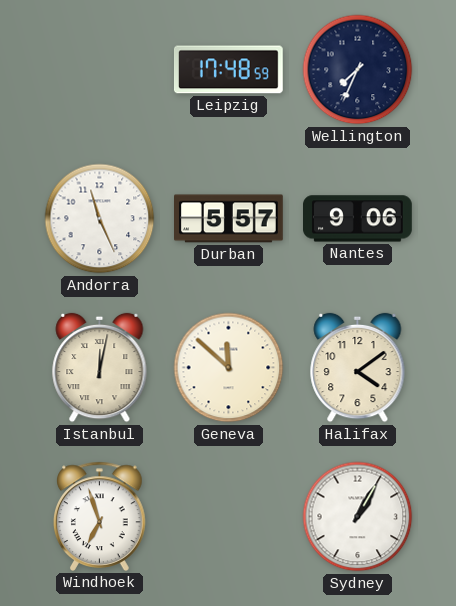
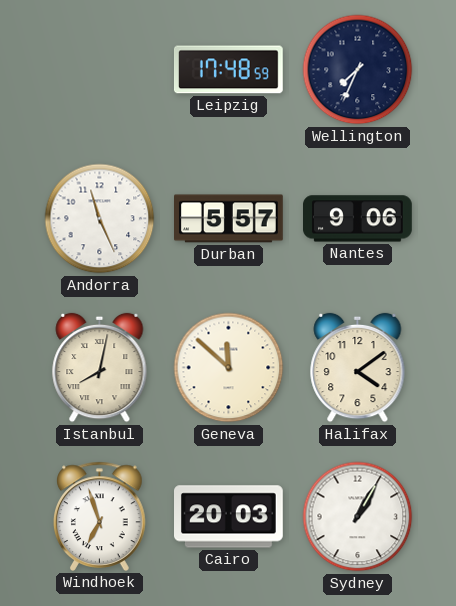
Istanbul: 12:02 -> 8:02 (100, 368)
Cairo: none -> 20:03 (229, 517)
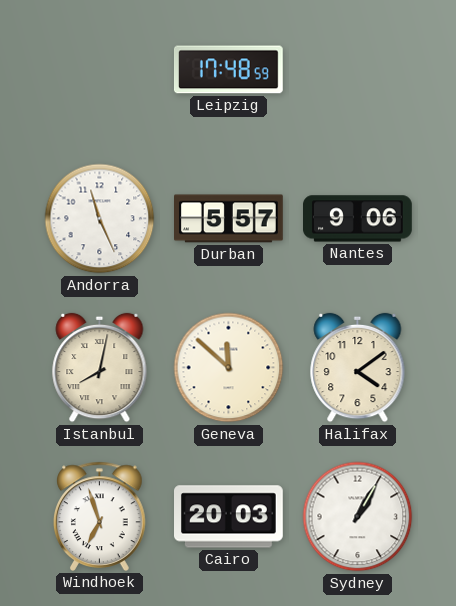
Wellington: 7:34 -> none (358, 70)
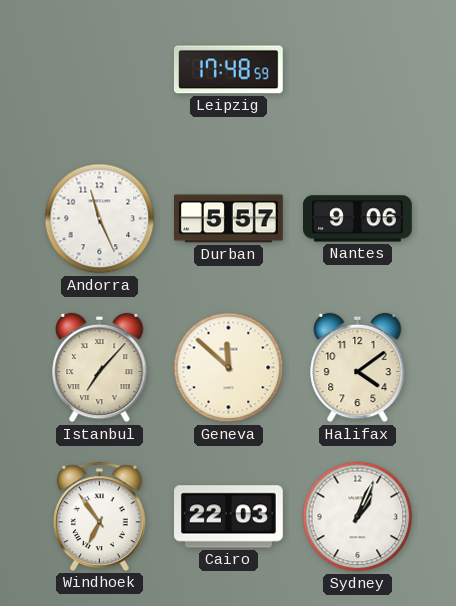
Istanbul: 8:02 -> 7:07 (100, 368)
Windhoek: 6:57 -> 6:54 (100, 516)
Cairo: 20:03 -> 22:03 (229, 517)
Sydney: 1:05 -> 1:04 (358, 517)
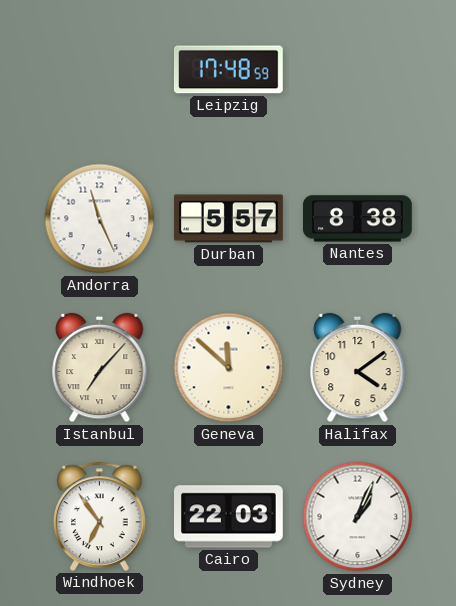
Nantes: 9:06 -> 8:38 (358, 219)
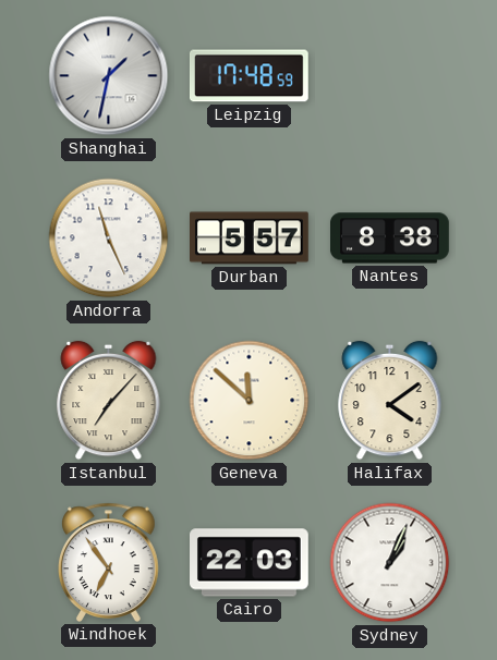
Shanghai: none -> 1:32 (109, 76)
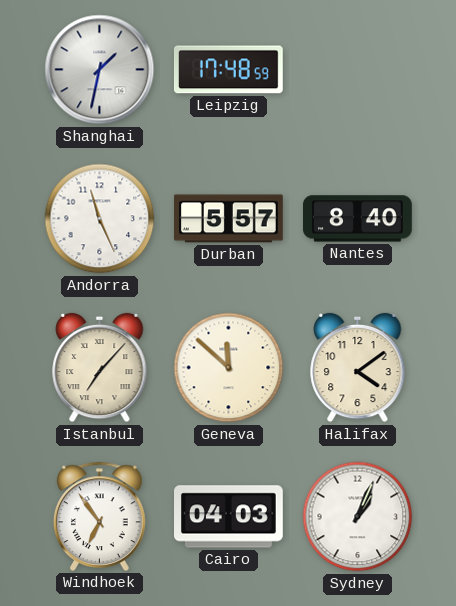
Nantes: 8:38 -> 8:40 (358, 219)
Cairo: 22:03 -> 04:03 (229, 517)
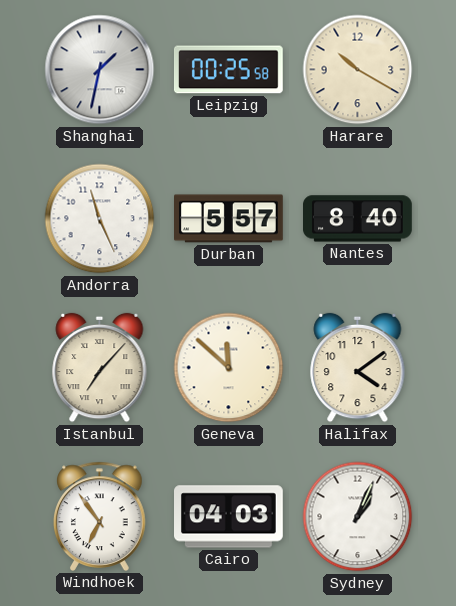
Leipzig: 17:48 -> 00:25 (228, 70)
Harare: none -> 10:20 (358, 70)
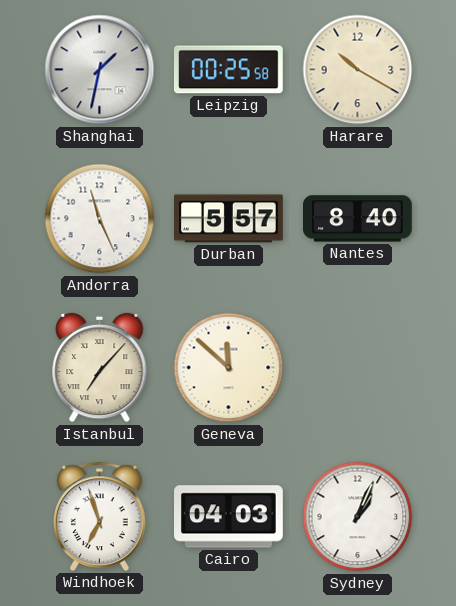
Halifax: 4:09 -> none (358, 368)
Windhoek: 6:54 -> 6:57 (100, 516)
